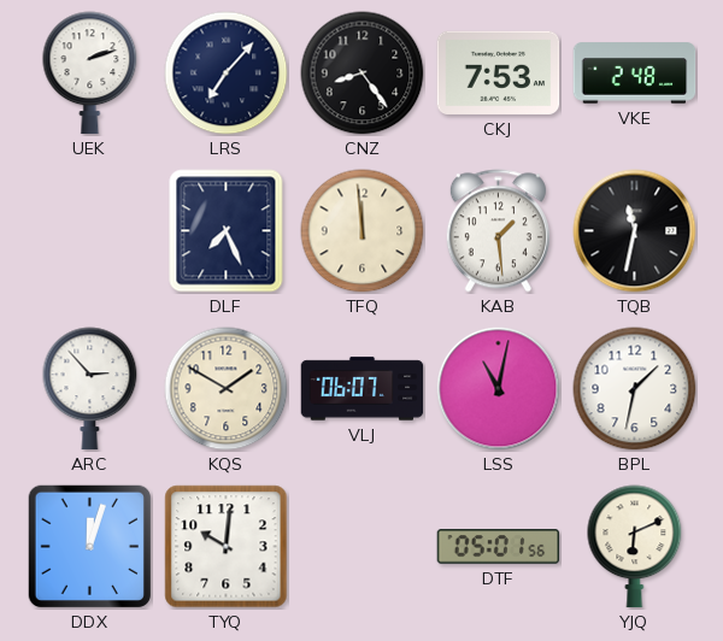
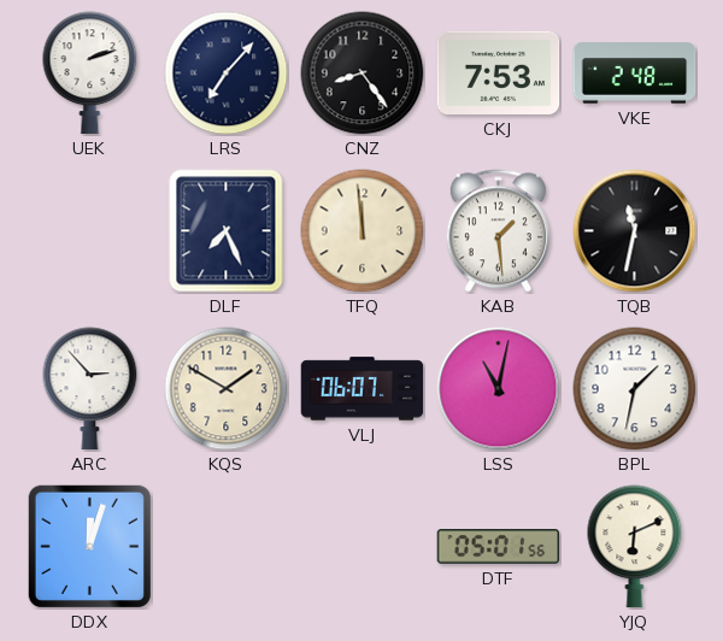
TYQ: 10:01 -> none (227, 547)
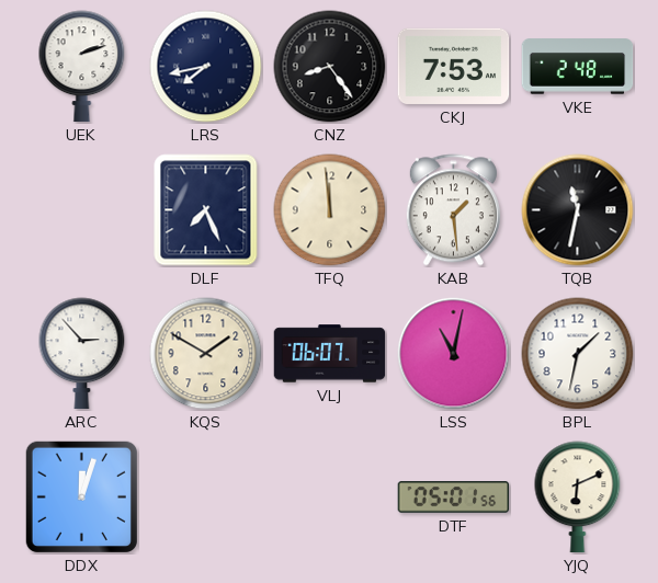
LRS: 7:07 -> 7:43 (206, 67)
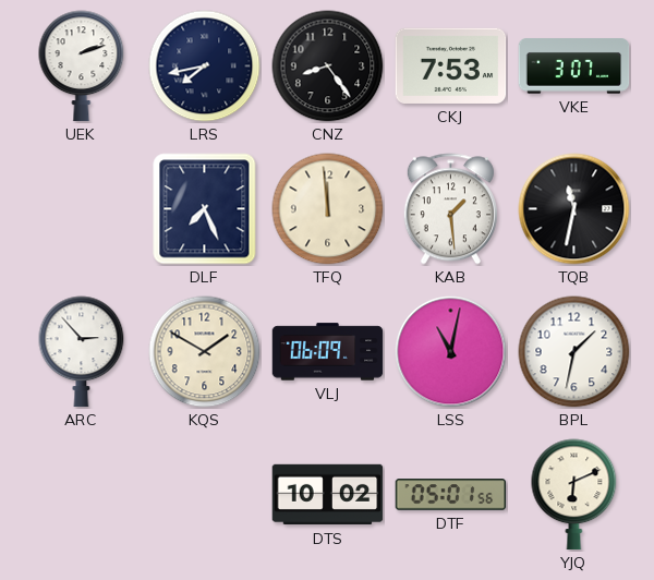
VKE: 2:48 -> 3:07 (574, 67)
VLJ: 06:07 -> 06:09 (328, 352)
DDX: 12:03 -> none (81, 496)
DTS: none -> 10:02 (328, 495)
